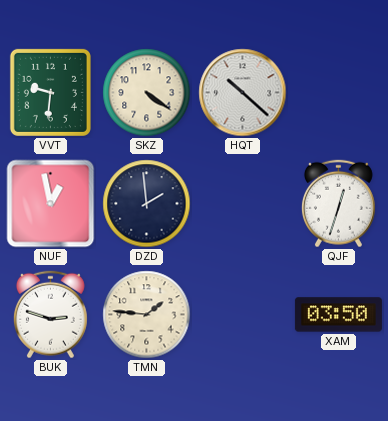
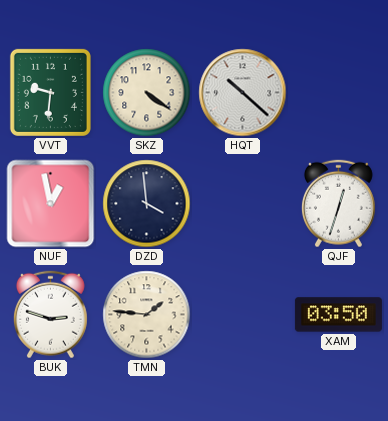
DZD: 1:59 -> 3:59 (147, 204)
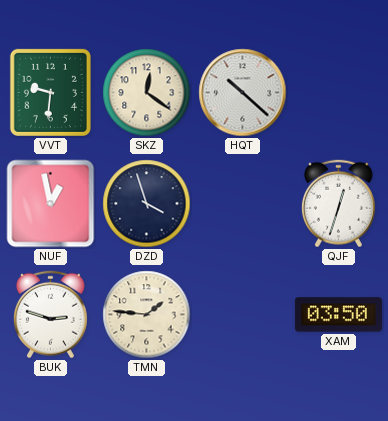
SKZ: 4:21 -> 12:21 (147, 93)
DZD: 3:59 -> 3:57 (147, 204)
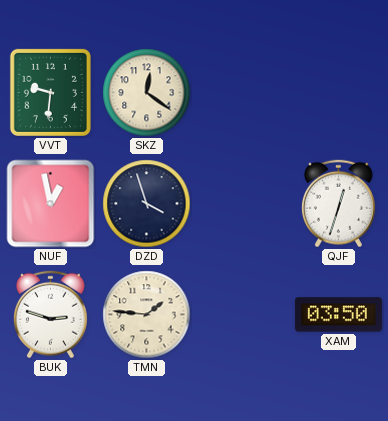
HQT: 10:22 -> none (243, 93)
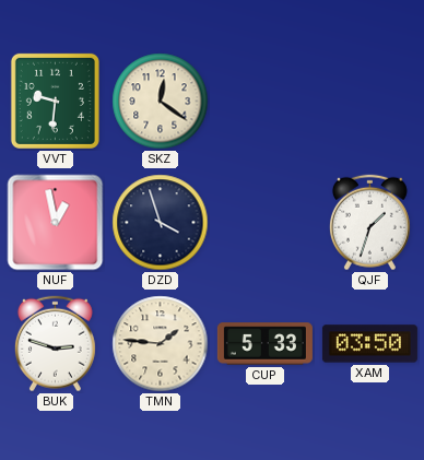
QJF: 12:33 -> 1:33 (369, 223)
CUP: none -> 5:33 (264, 344)
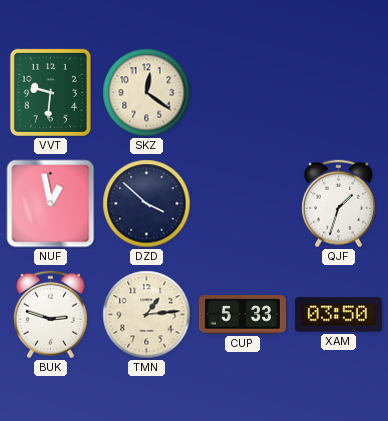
DZD: 3:57 -> 3:52 (147, 204)
TMN: 1:46 -> 1:14 (147, 315)
